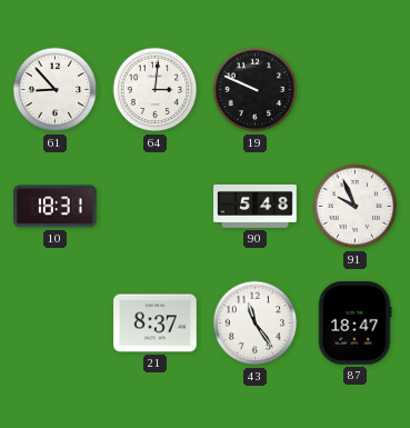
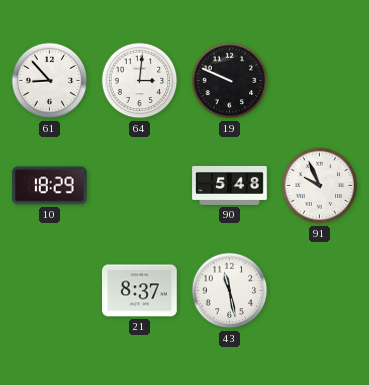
10: 18:31 -> 18:29 (50, 186)
43: 11:24 -> 11:28 (230, 291)
87: 18:47 -> none (354, 324)
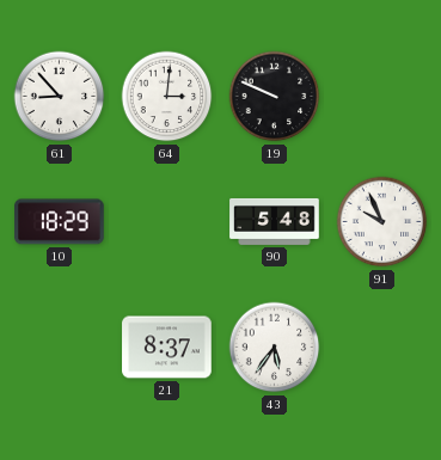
43: 11:28 -> 5:36 (275, 348)
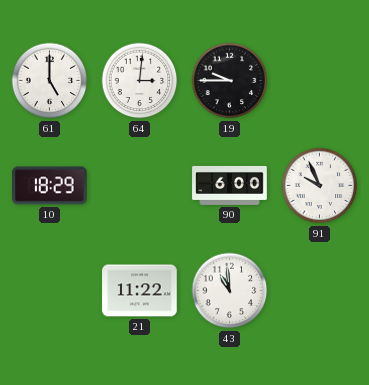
61: 8:53 -> 5:00 (50, 81)
19: 9:49 -> 9:45 (230, 81)
90: 5:48 -> 6:00 (230, 185)
21: 8:37 -> 11:22 (140, 291)
43: 5:36 -> 10:59 (230, 291)
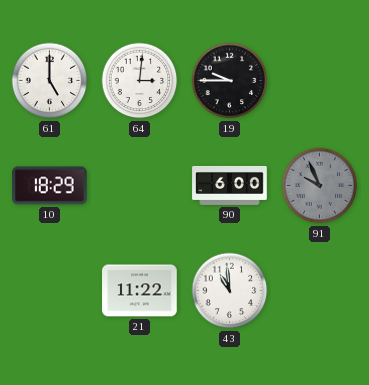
91 dial: white -> grey (320, 186)
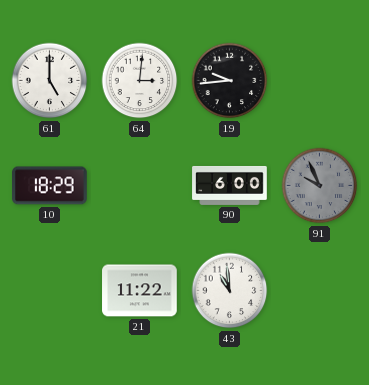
19: 9:45 -> 9:44 (230, 81)
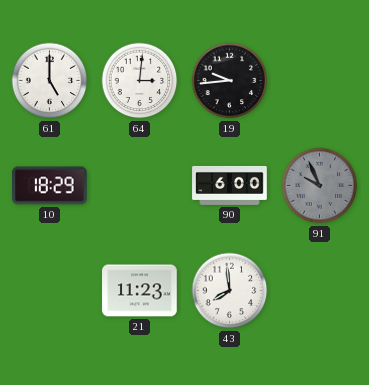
21: 11:22 -> 11:23 (140, 291)
43: 10:59 -> 7:59 (230, 291)
